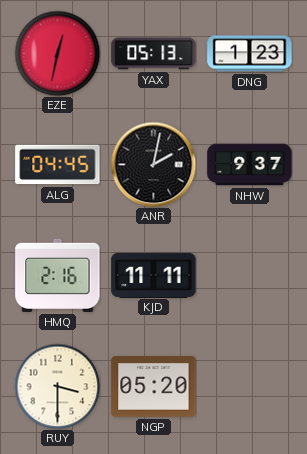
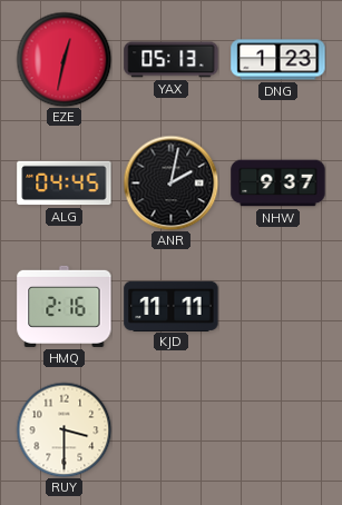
NGP: 05:20 -> none (154, 387)
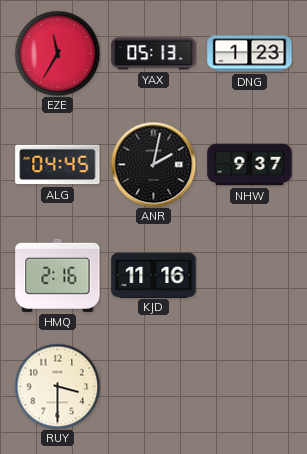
EZE: 12:32 -> 11:35 (57, 53)
KJD: 11:11 -> 11:16 (154, 275)
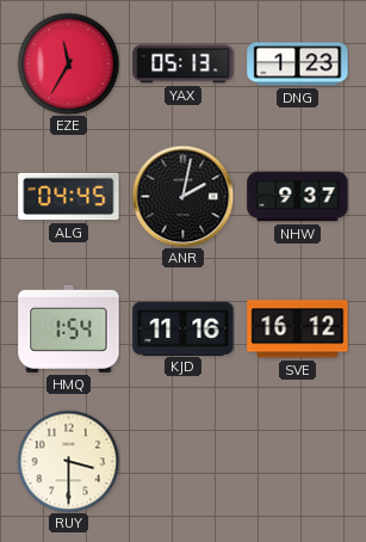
HMQ: 2:16 -> 1:54 (69, 328)
SVE: none -> 16:12 (298, 329)
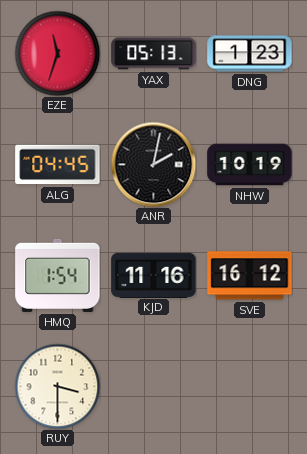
EZE: 11:35 -> 11:33 (57, 53)
NHW: 9:37 -> 10:19 (250, 165)
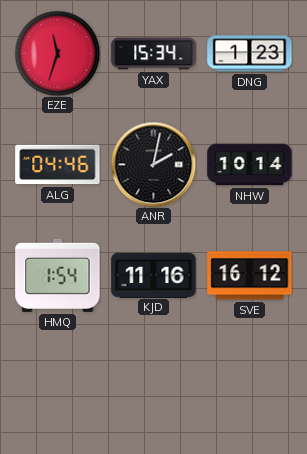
YAX: 05:13 -> 15:34 (154, 54)
ALG: 04:45 -> 04:46 (58, 165)
NHW: 10:19 -> 10:14 (250, 165)
RUY: 3:30 -> none (57, 386)
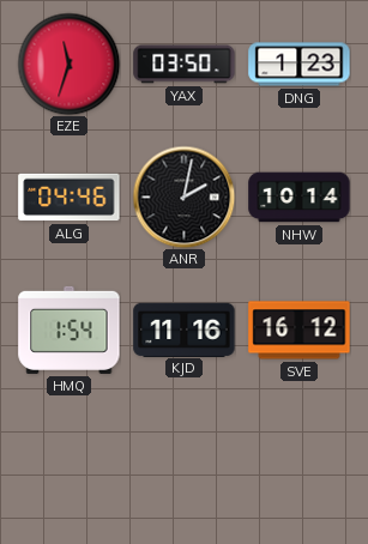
YAX: 15:34 -> 03:50 (185, 65)
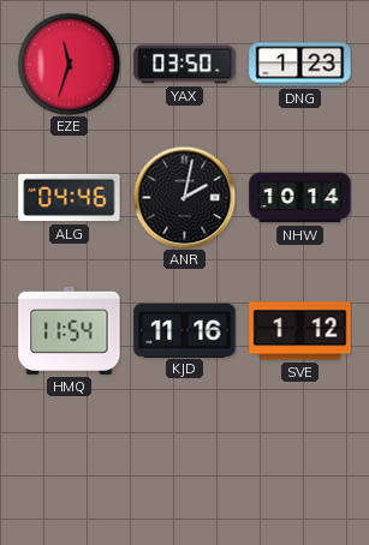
HMQ: 1:54 -> 11:54 (70, 330)
SVE: 16:12 -> 1:12 (300, 331)
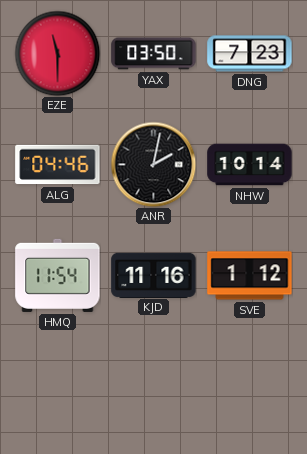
EZE: 11:33 -> 11:30 (57, 53)
DNG: 1:23 -> 7:23 (250, 54)
